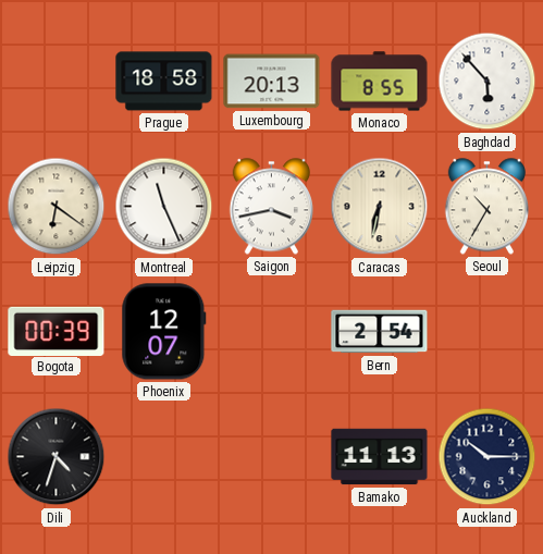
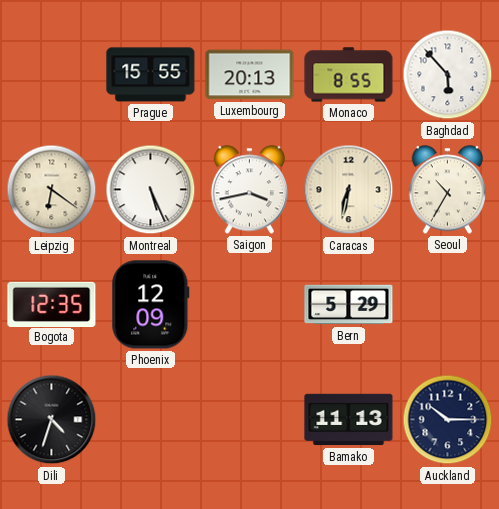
Prague: 18:58 -> 15:55 (151, 75)
Montreal: 11:26 -> 5:26 (151, 190)
Bogota: 00:39 -> 12:35 (52, 304)
Phoenix: 12:07 -> 12:09 (151, 305)
Bern: 2:54 -> 5:29 (349, 305)
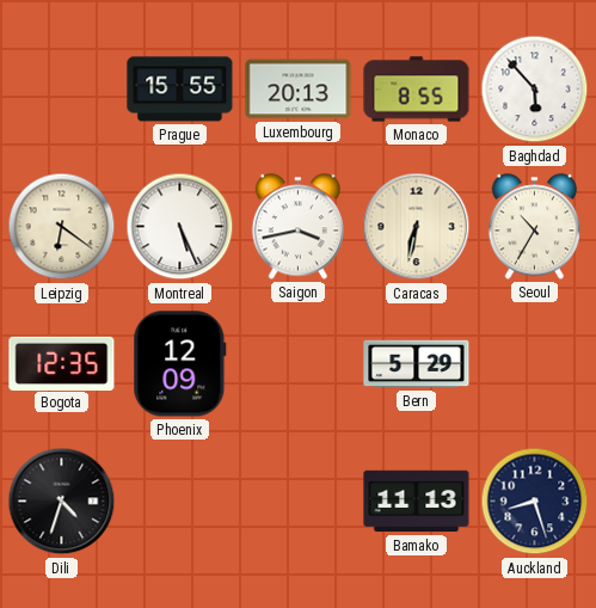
Auckland: 10:15 -> 8:27 (535, 502)
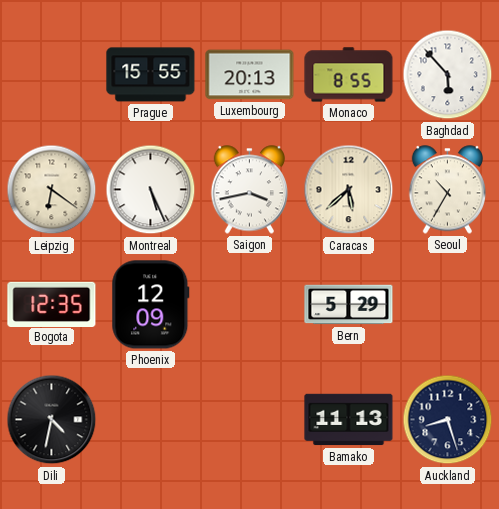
Caracas: 6:32 -> 5:38 (349, 190)
Dili: 4:33 -> 4:32 (52, 420)
